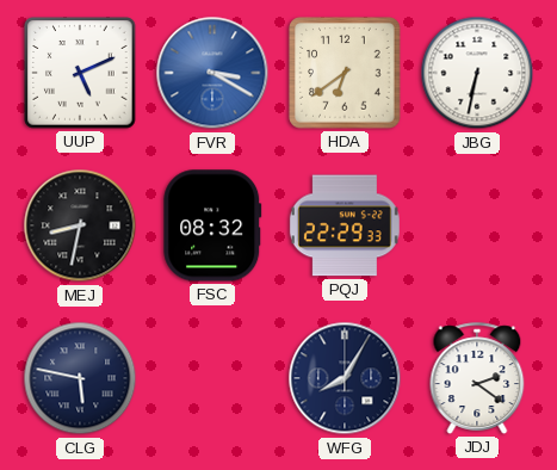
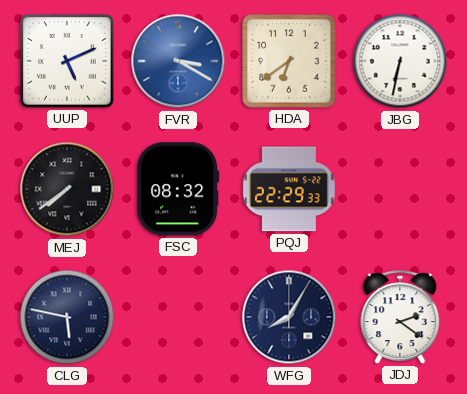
MEJ: 8:32 -> 7:39 (67, 189)
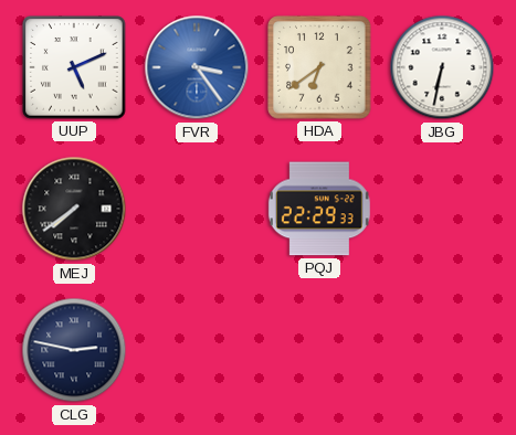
FVR: 3:20 -> 3:24 (197, 67)
FSC: 08:32 -> none (178, 189)
CLG: 5:47 -> 2:47 (74, 350)
WFG: 8:05 -> none (289, 317)
JDJ: 2:21 -> none (400, 317)
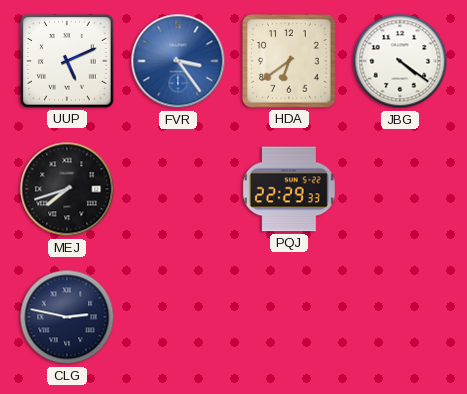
JBG: 6:32 -> 4:21 (400, 61)
MEJ: 7:39 -> 7:42 (67, 189)
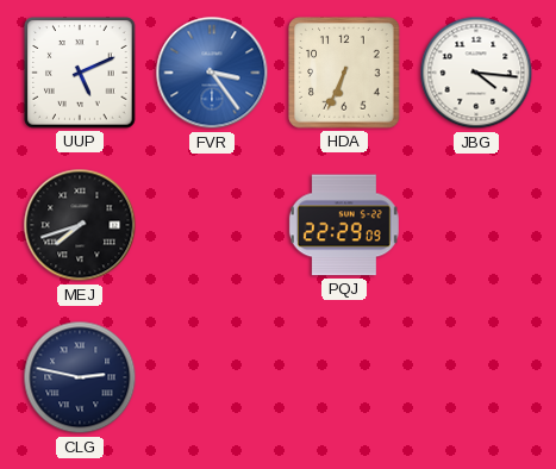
HDA: 6:39 -> 6:34 (344, 73)
JBG: 4:21 -> 4:16 (476, 73)
PQJ: 22:29:33 -> 22:29:09 (344, 225)
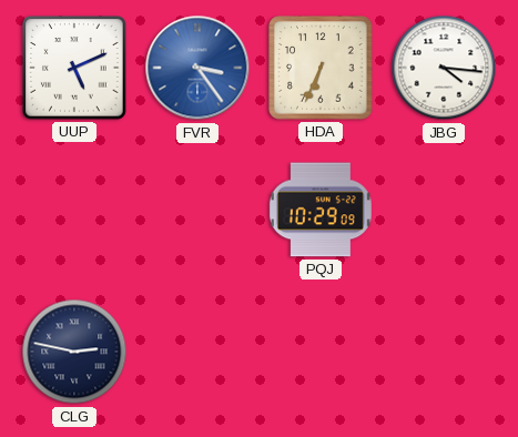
MEJ: 7:42 -> none (80, 225)
PQJ: 22:29 -> 10:29 (321, 210)
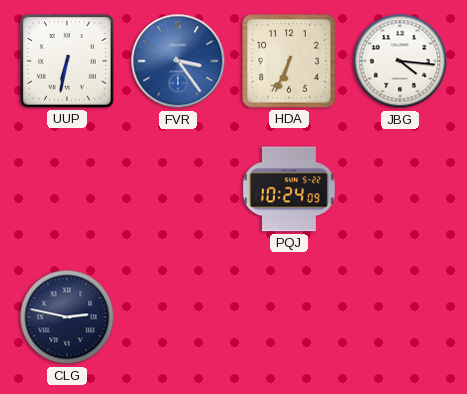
UUP: 5:11 -> 6:32 (67, 61)
PQJ: 10:29 -> 10:24 (289, 189)
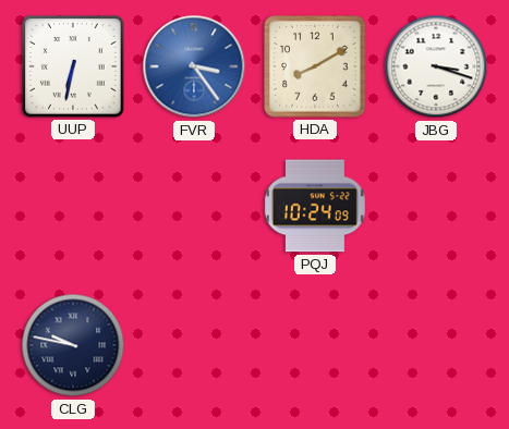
HDA: 6:34 -> 8:10 (315, 66)
JBG: 4:16 -> 3:18 (436, 66)
CLG: 2:47 -> 9:47 (73, 345)
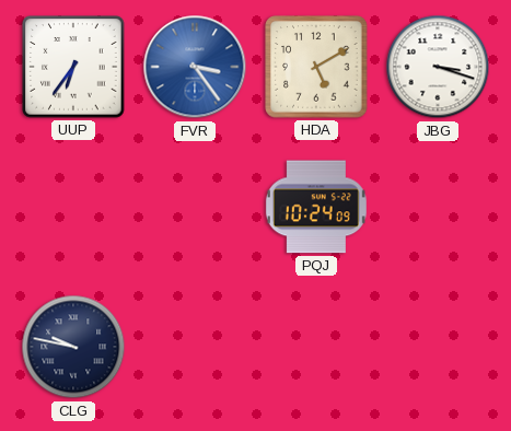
UUP: 6:32 -> 6:36 (73, 67)
HDA: 8:10 -> 5:10 (316, 67)
